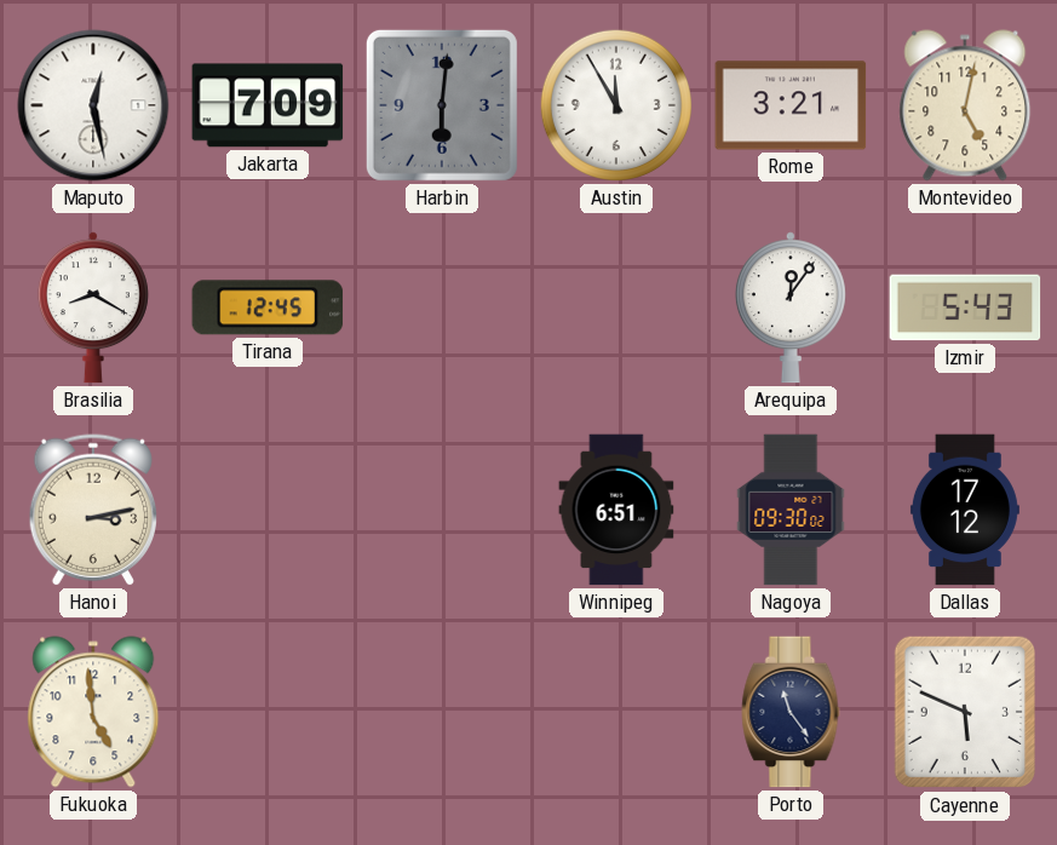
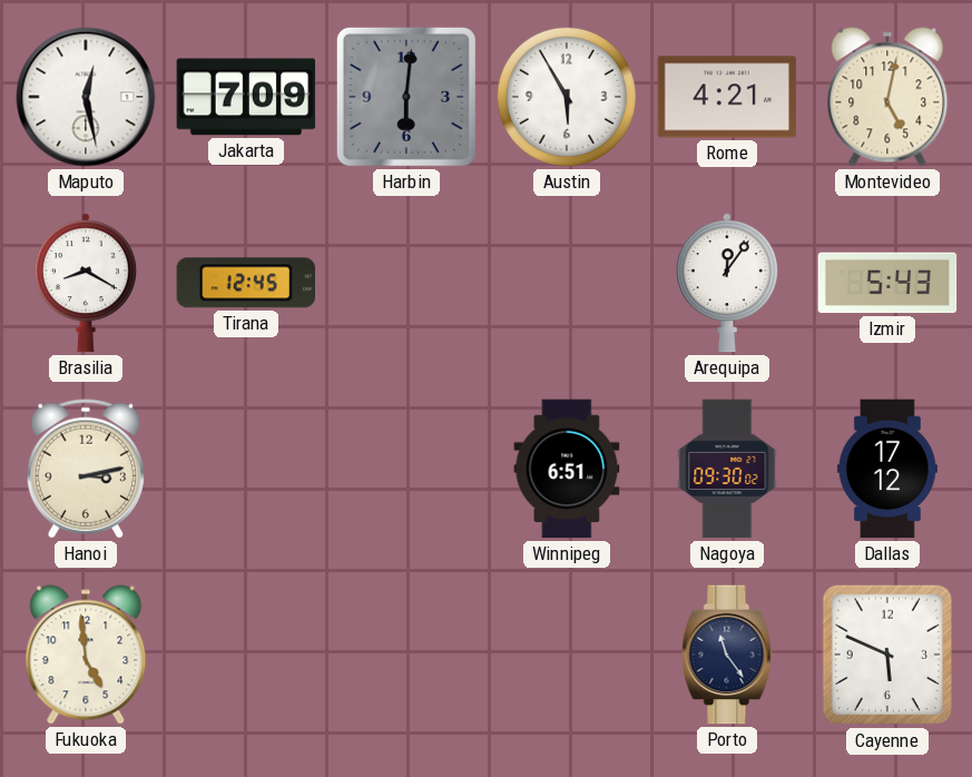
Austin: 11:55 -> 5:55 (567, 97)
Rome: 3:21 -> 4:21 (727, 97)
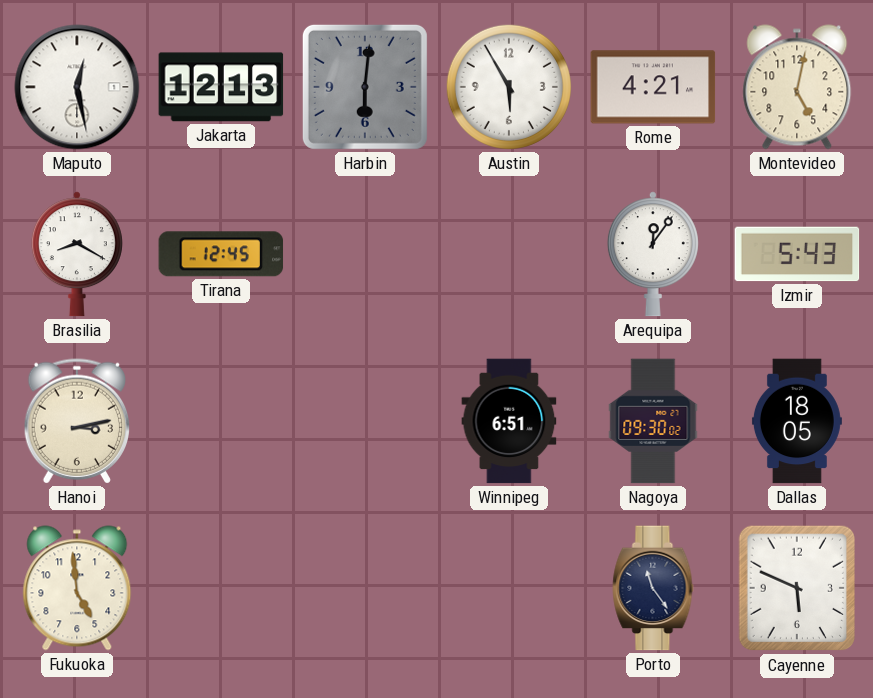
Jakarta: 7:09 -> 12:13 (221, 87)
Dallas: 17:12 -> 18:05 (797, 421)
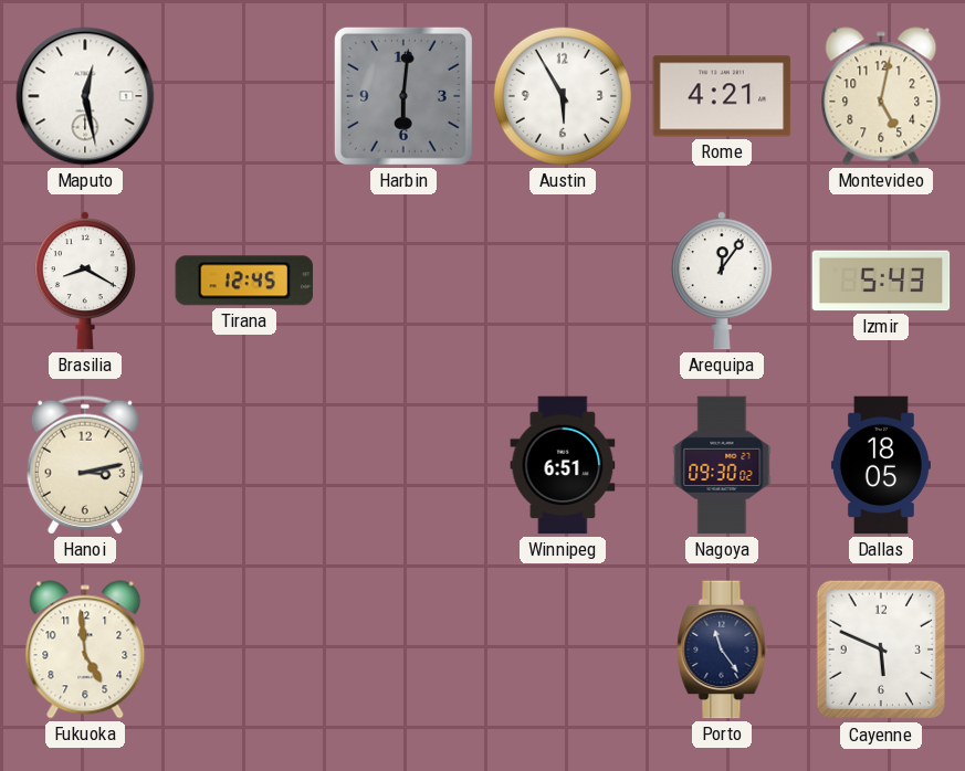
Jakarta: 12:13 -> none (221, 87)
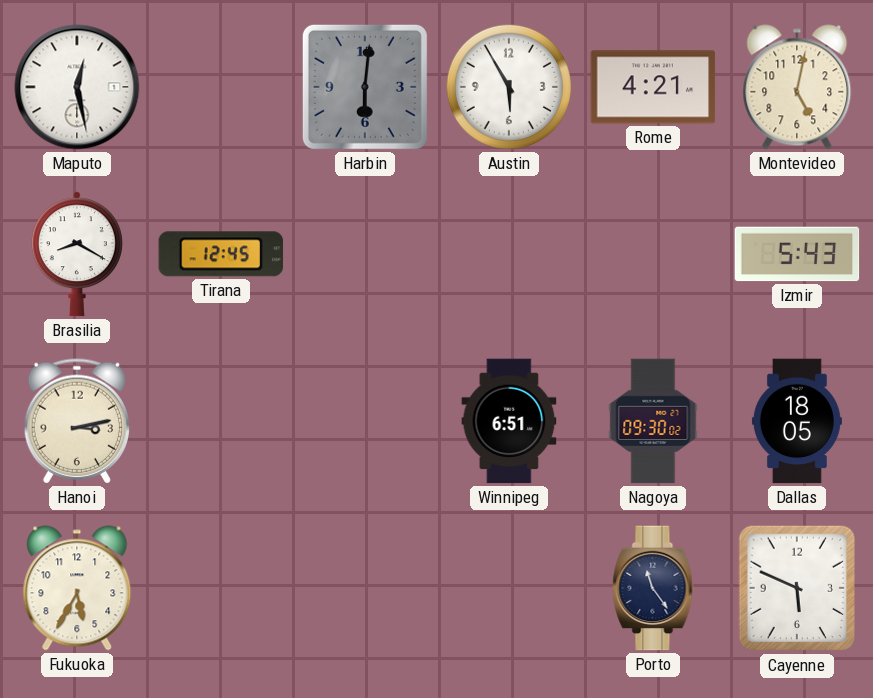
Arequipa: 12:06 -> none (722, 281)
Fukuoka: 4:59 -> 5:35 (77, 588)
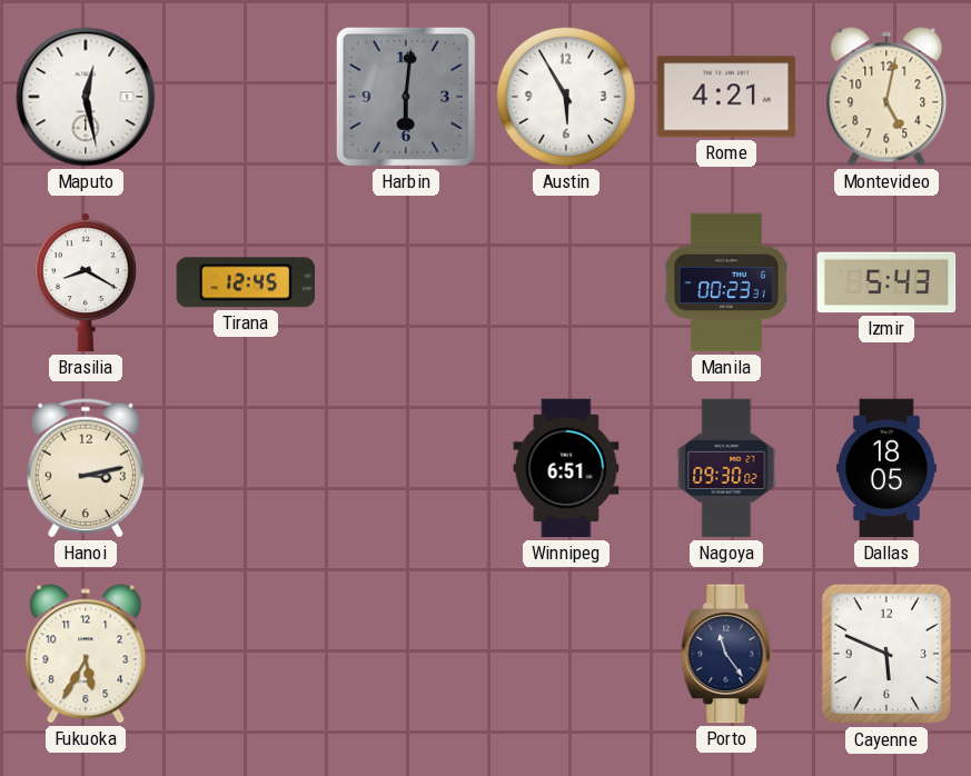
Manila: none -> 00:23 (726, 282)
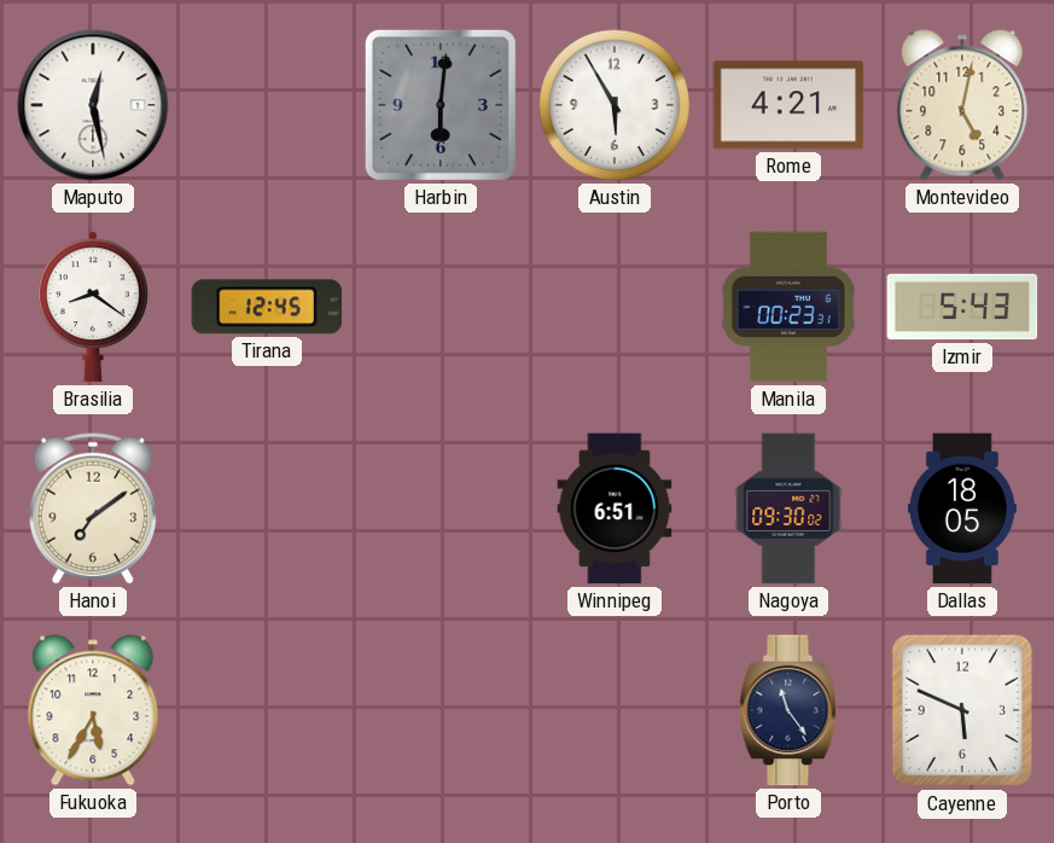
Brasilia: 8:20 -> 8:21 (93, 307)
Hanoi: 3:13 -> 7:09 (92, 508)
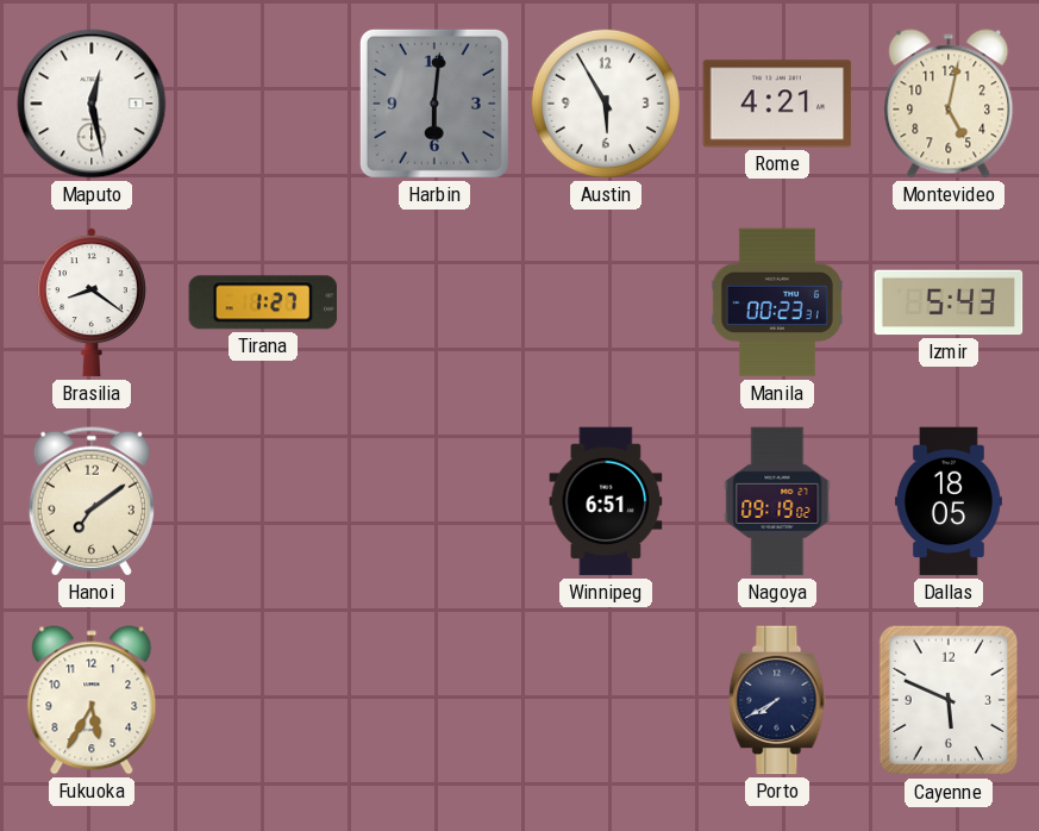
Tirana: 12:45 -> 1:27 (263, 302)
Nagoya: 09:30 -> 09:19 (777, 501)
Porto: 11:24 -> 7:40 (777, 700)
